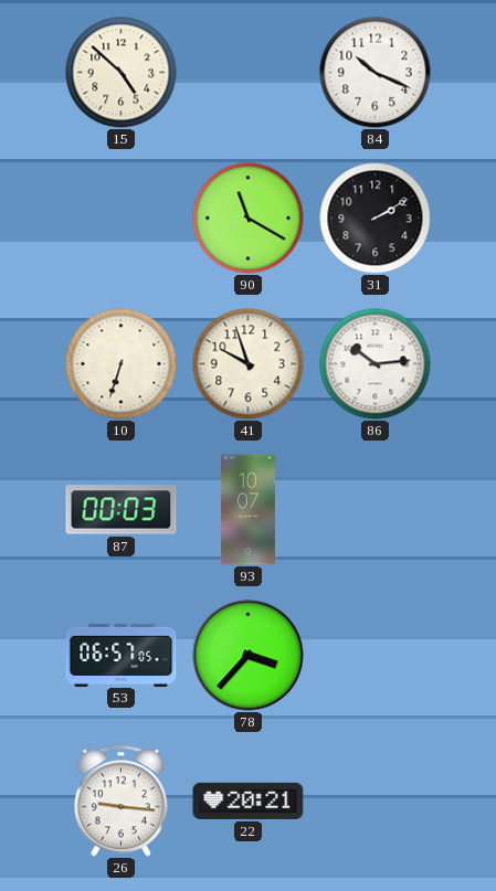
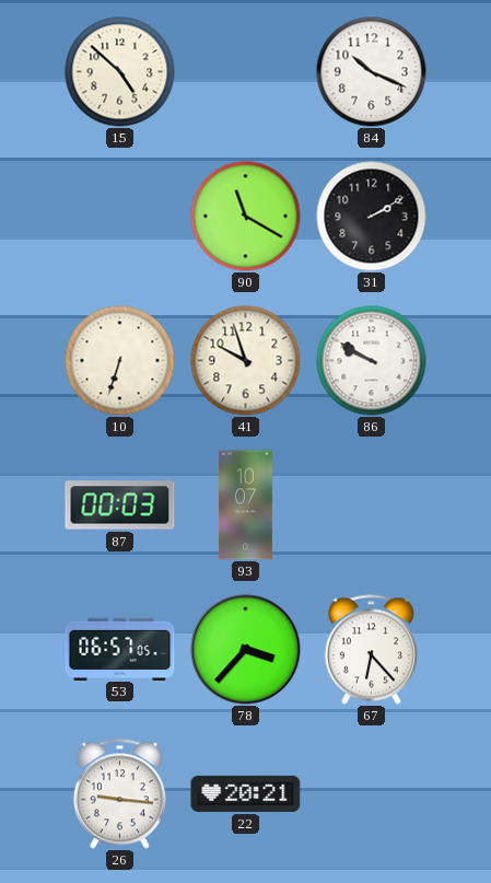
86: 10:14 -> 9:50 (372, 361)
67: none -> 6:23 (371, 650)
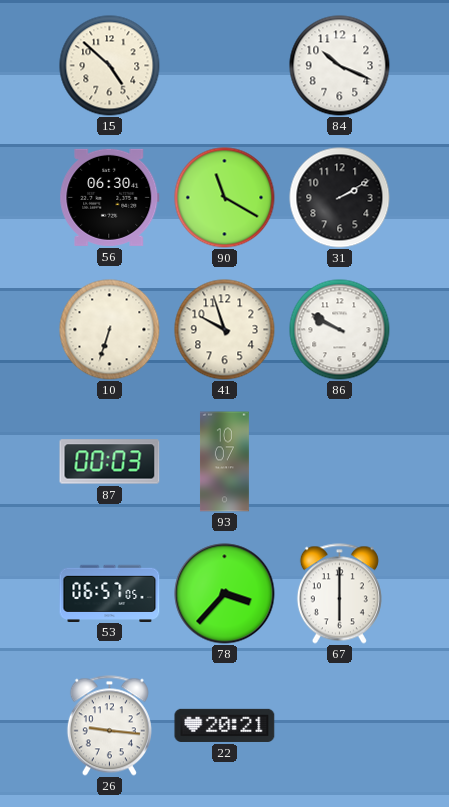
56: none -> 06:30 (110, 197)
67: 6:23 -> 6:00 (339, 594)
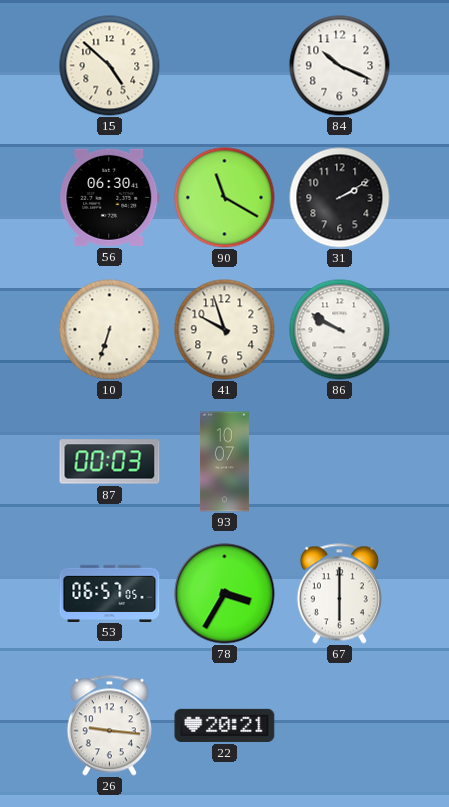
78: 3:37 -> 3:35 (225, 594)
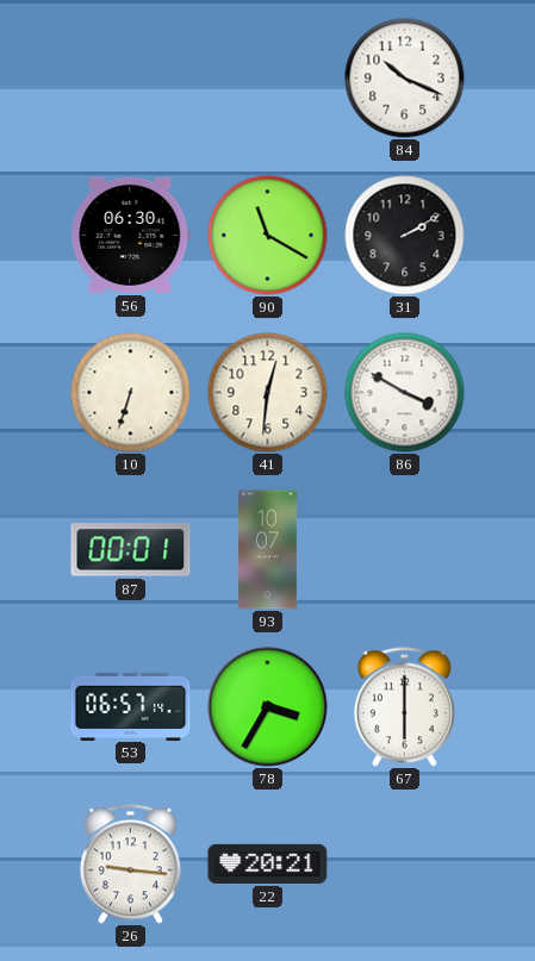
15: 4:52 -> none (110, 66)
41: 9:57 -> 12:31 (268, 393)
86: 9:50 -> 3:50 (405, 393)
87: 00:03 -> 00:01 (131, 550)
53: 06:57:05 -> 06:57:14 (131, 706)
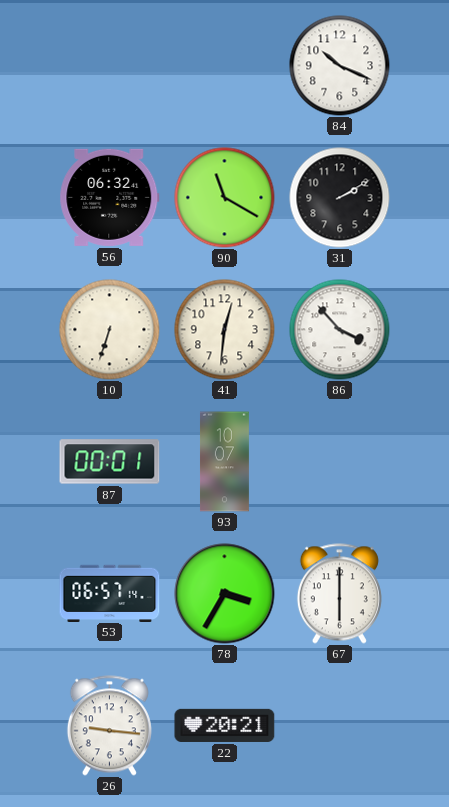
56: 06:30 -> 06:32 (110, 197)
86: 3:50 -> 3:53 (340, 330)
